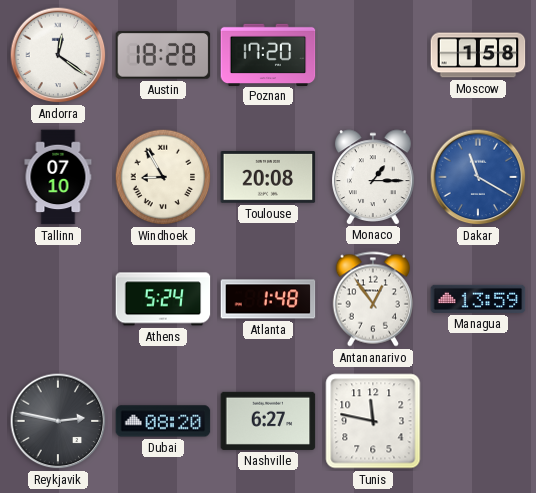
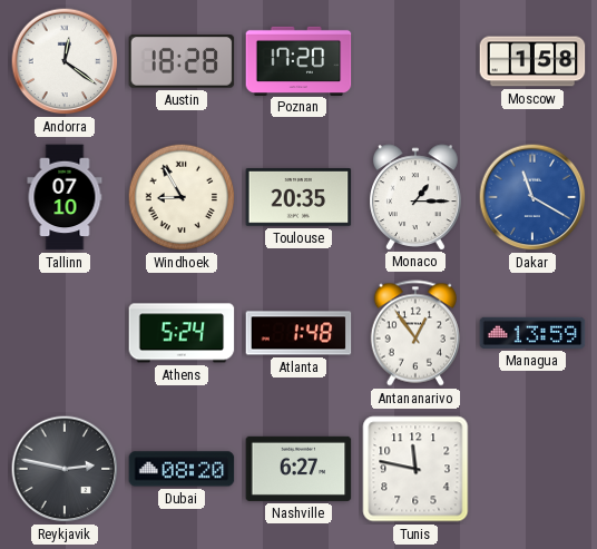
Toulouse: 20:08 -> 20:35 (298, 198)
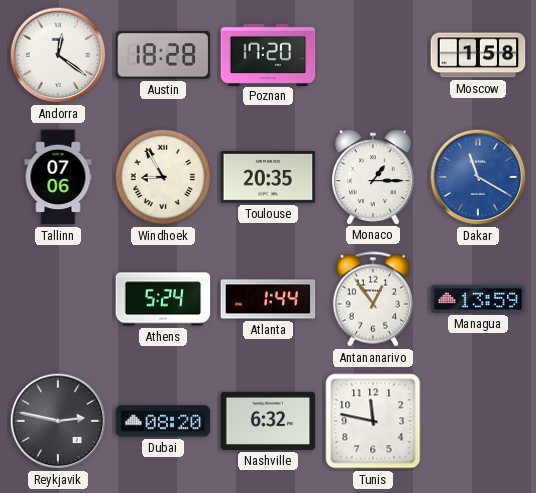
Tallinn: 07:10 -> 07:06 (58, 177)
Atlanta: 1:48 -> 1:44 (268, 299)
Nashville: 6:27 -> 6:32 (268, 421)
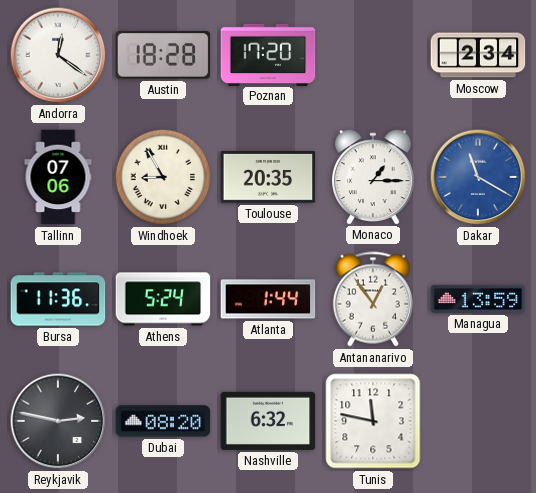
Moscow: 1:58 -> 2:34 (478, 55)
Bursa: none -> 11:36 (58, 299)
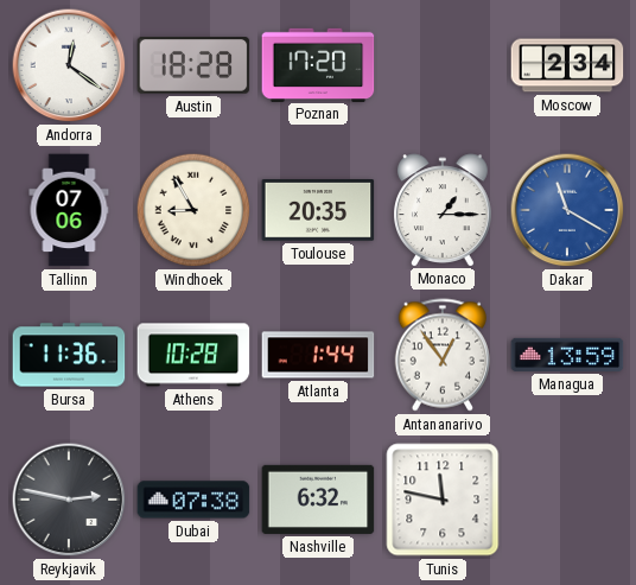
Athens: 5:24 -> 10:28 (193, 355)
Dubai: 08:20 -> 07:38 (193, 500)
